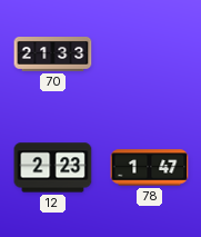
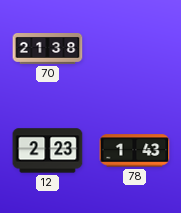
70: 21:33 -> 21:38 (48, 49)
78: 1:47 -> 1:43 (135, 151)
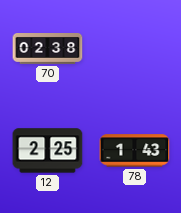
70: 21:38 -> 02:38 (48, 49)
12: 2:23 -> 2:25 (48, 151)
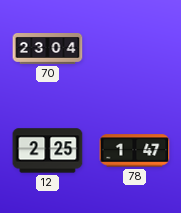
70: 02:38 -> 23:04 (48, 49)
78: 1:43 -> 1:47 (135, 151)
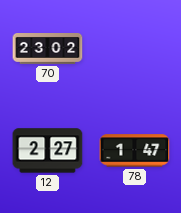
70: 23:04 -> 23:02 (48, 49)
12: 2:25 -> 2:27 (48, 151)
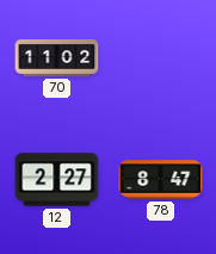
70: 23:02 -> 11:02 (57, 58)
78: 1:47 -> 8:47 (161, 180)
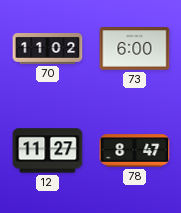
73: none -> 6:00 (135, 49)
12: 2:27 -> 11:27 (48, 151)
